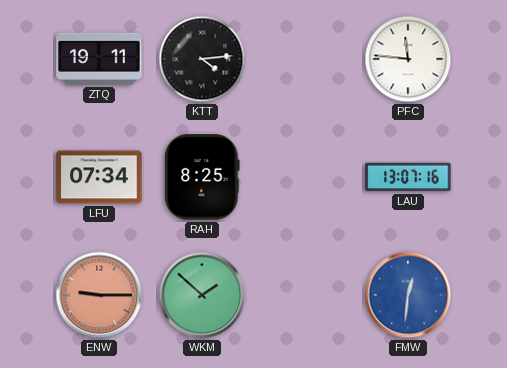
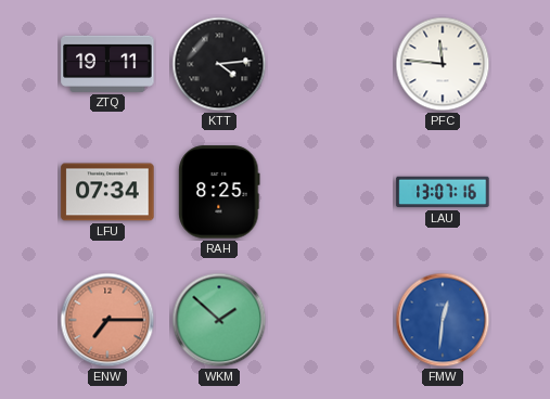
ENW: 9:15 -> 7:15 (107, 320)
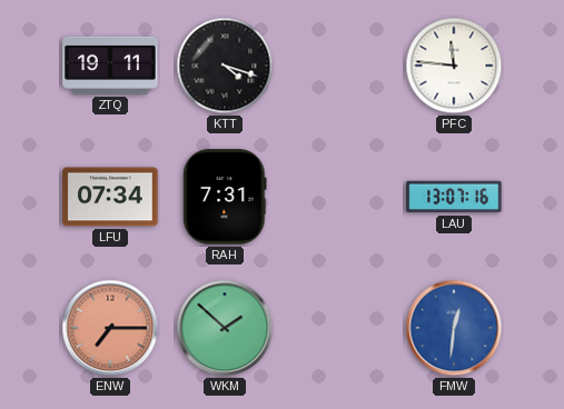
KTT: 4:14 -> 4:18 (225, 66)
RAH: 8:25 -> 7:31 (225, 197)
